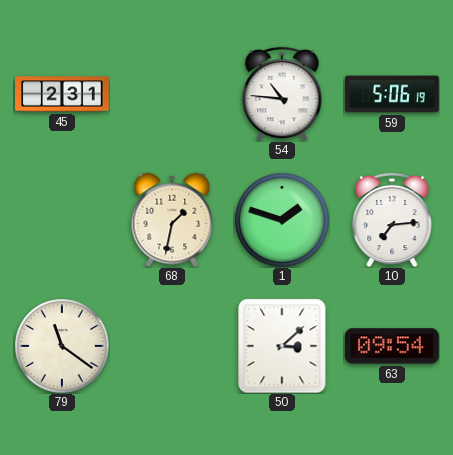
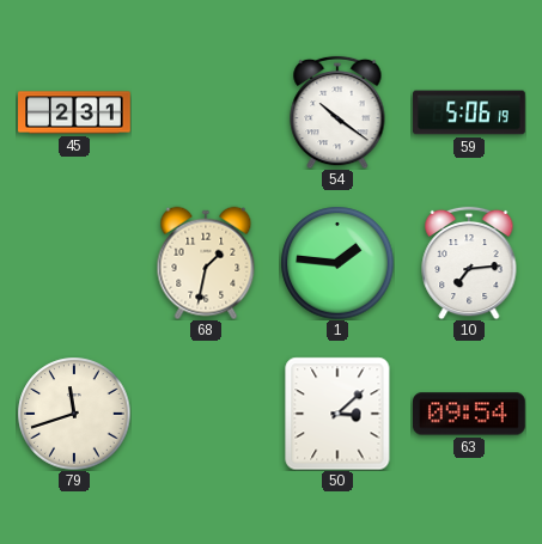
54: 10:46 -> 10:21 (337, 112)
1: 1:48 -> 1:46 (337, 263)
79: 11:21 -> 11:42 (74, 414)
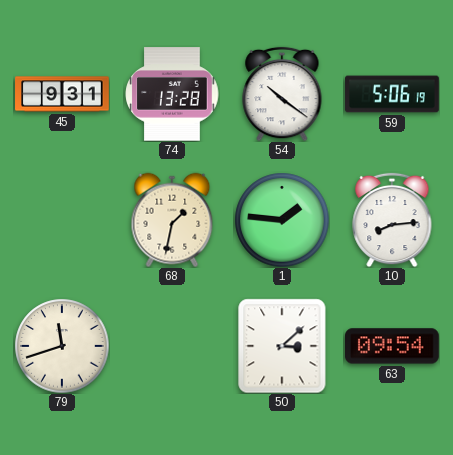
45: 2:31 -> 9:31 (62, 94)
74: none -> 13:28 (172, 94)
10: 7:14 -> 8:14 (392, 220)
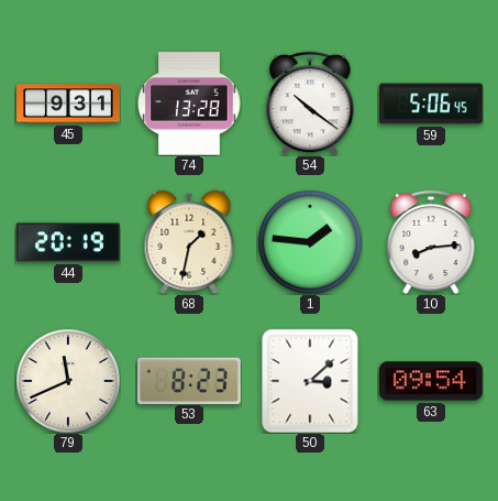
59: 5:06:19 -> 5:06:45 (431, 104)
44: none -> 20:19 (69, 242)
79: 11:42 -> 11:41 (68, 381)
53: none -> 8:23 (190, 380)
